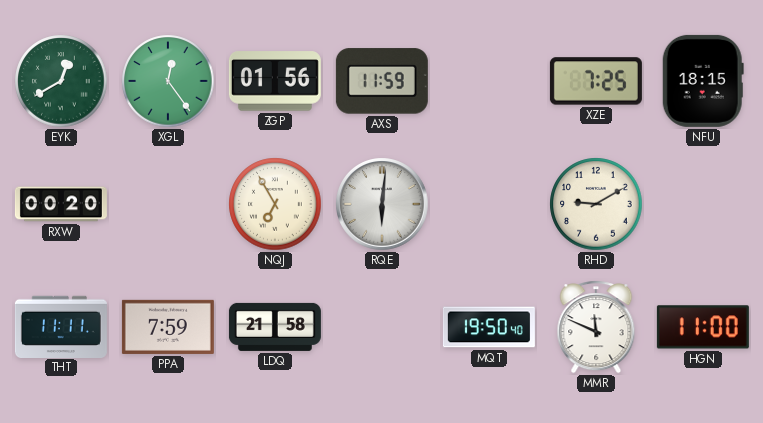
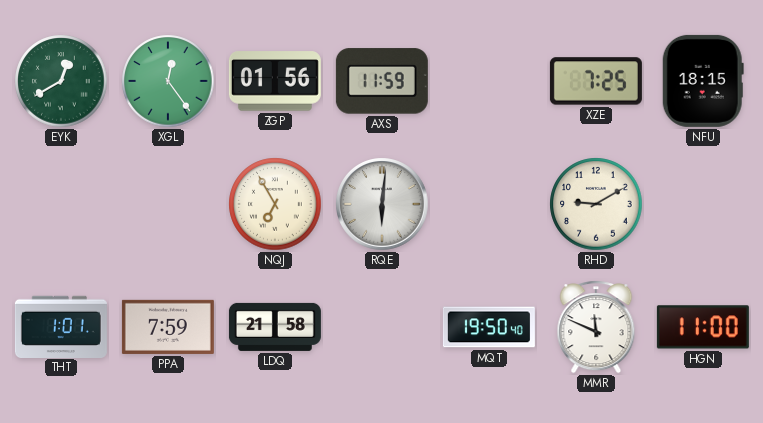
RXW: 00:20 -> none (61, 204)
THT: 11:11 -> 1:01 (61, 326)
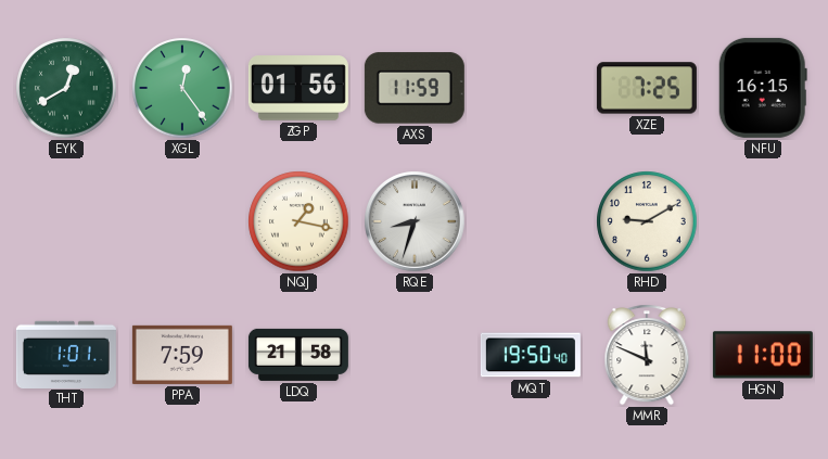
NFU: 18:15 -> 16:15 (763, 88)
NQJ: 6:55 -> 1:17 (298, 221)
RQE: 6:01 -> 8:33 (415, 221)
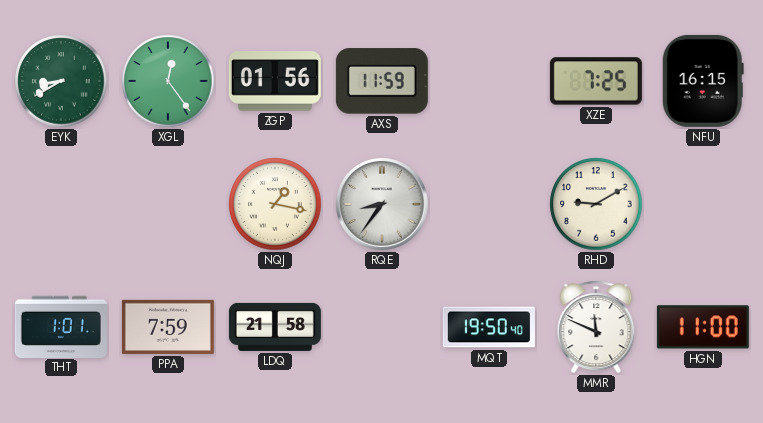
EYK: 12:40 -> 8:40 (61, 81)
RQE: 8:33 -> 8:36 (382, 204)
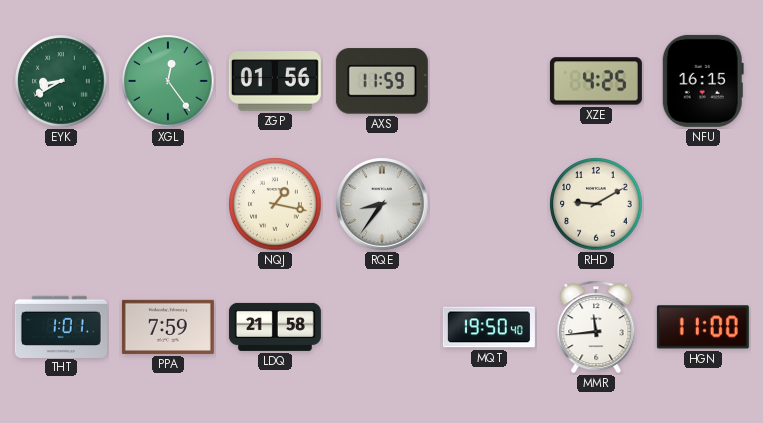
XZE: 7:25 -> 4:25 (596, 81)
MMR: 11:49 -> 11:44 (596, 327)
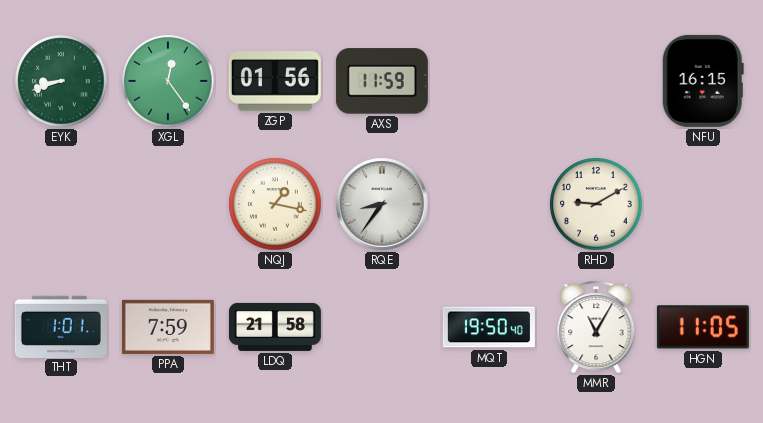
EYK: 8:40 -> 8:42 (61, 81)
XZE: 4:25 -> none (596, 81)
MMR: 11:44 -> 11:05 (596, 327)
HGN: 11:00 -> 11:05 (703, 327)
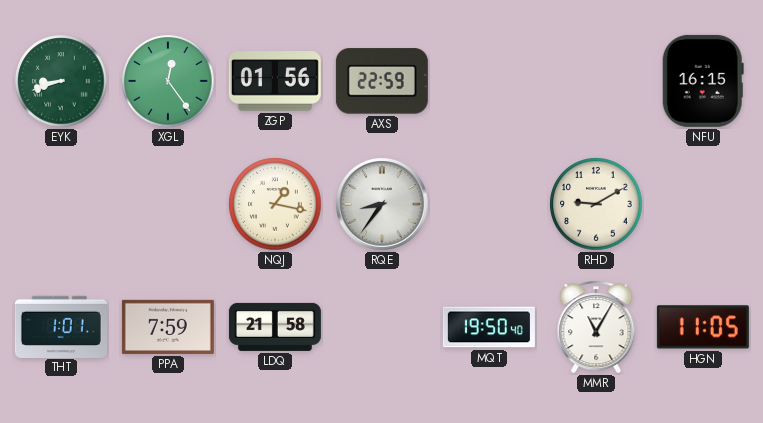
AXS: 11:59 -> 22:59 (382, 81)
